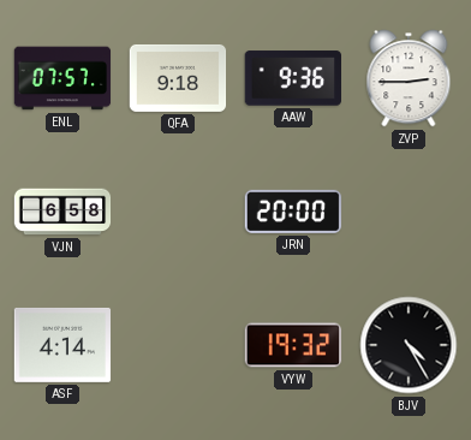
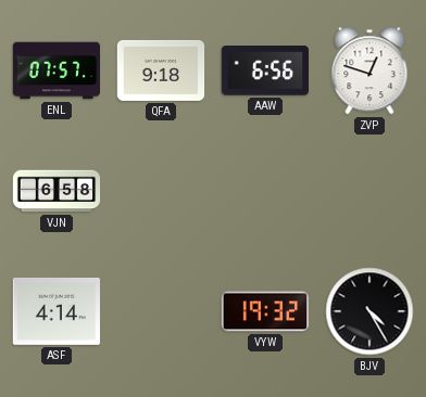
AAW: 9:36 -> 6:56 (264, 71)
ZVP: 2:45 -> 12:48 (369, 71)
JRN: 20:00 -> none (293, 212)
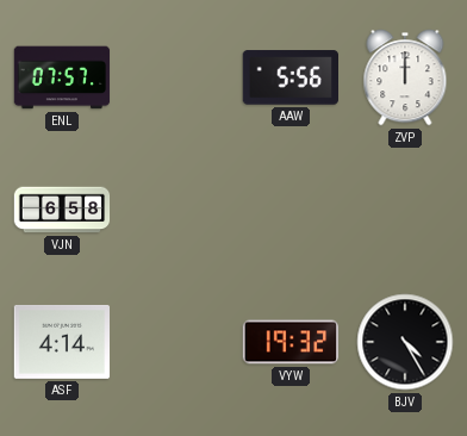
QFA: 9:18 -> none (161, 71)
AAW: 6:56 -> 5:56 (289, 77)
ZVP: 12:48 -> 12:00 (405, 77)
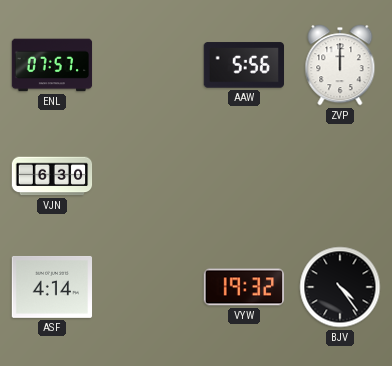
VJN: 6:58 -> 6:30 (52, 176)
BJV: 4:25 -> 4:24 (340, 287)
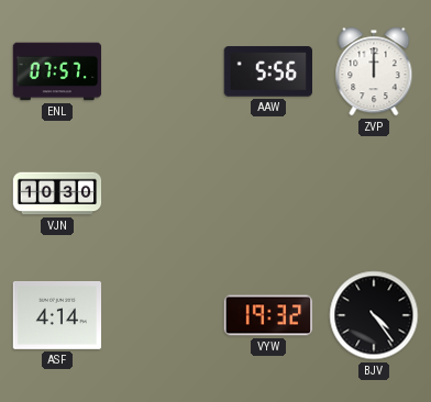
VJN: 6:30 -> 10:30 (57, 193)
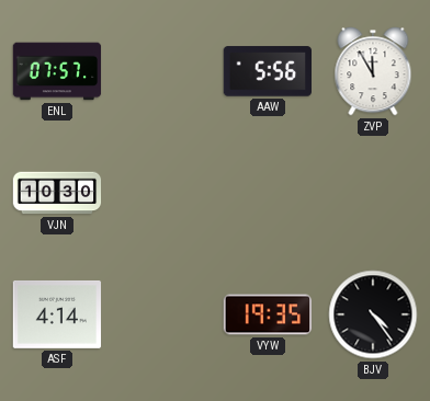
ZVP: 12:00 -> 11:55 (373, 71)
VYW: 19:32 -> 19:35 (268, 314)
